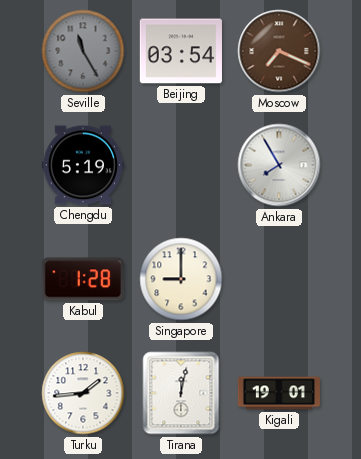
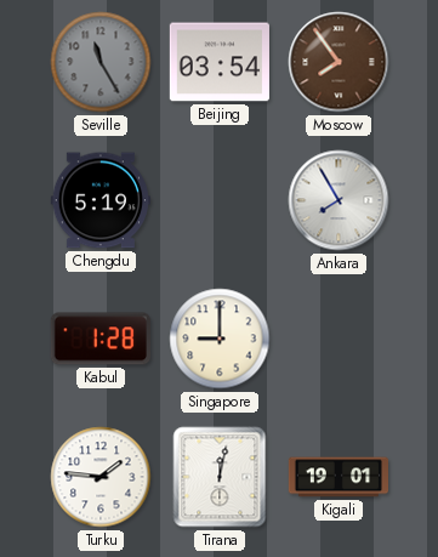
Moscow: 7:19 -> 7:54 (339, 62)
Turku: 1:44 -> 1:46 (101, 477)
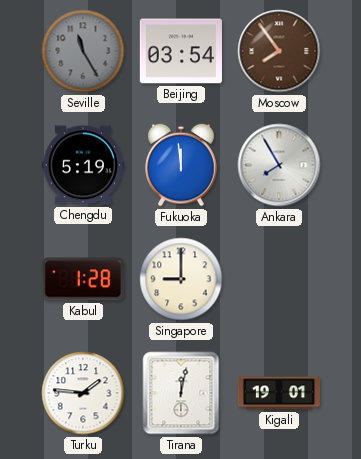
Fukuoka: none -> 11:59 (181, 165)
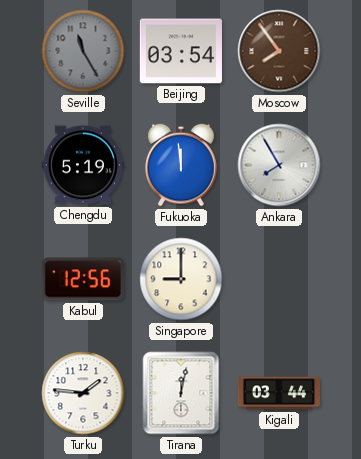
Kabul: 1:28 -> 12:56 (83, 279)
Kigali: 19:01 -> 03:44 (278, 393)
